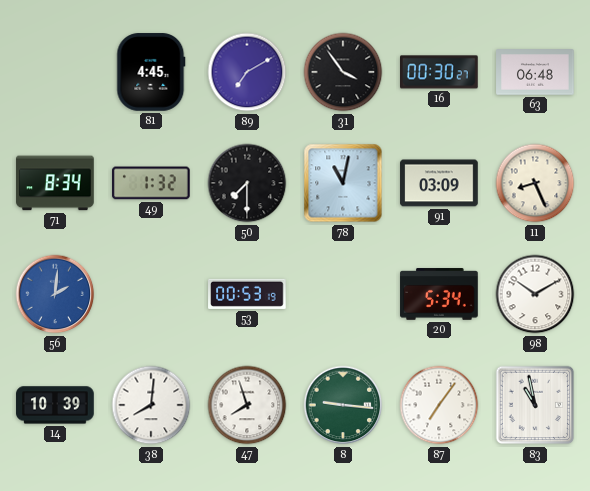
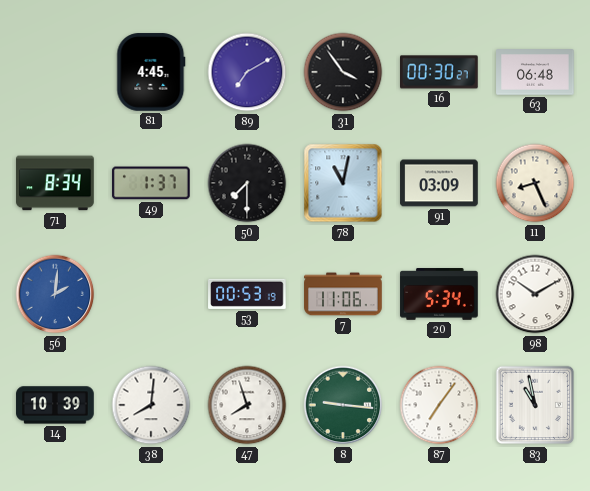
49: 1:32 -> 1:37 (152, 183)
7: none -> 11:06 (343, 294)
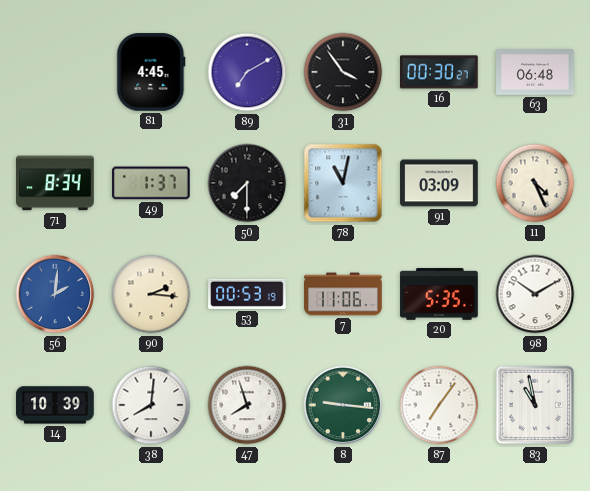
11: 8:26 -> 4:26 (535, 183)
90: none -> 2:16 (151, 294)
20: 5:34 -> 5:35 (439, 294)
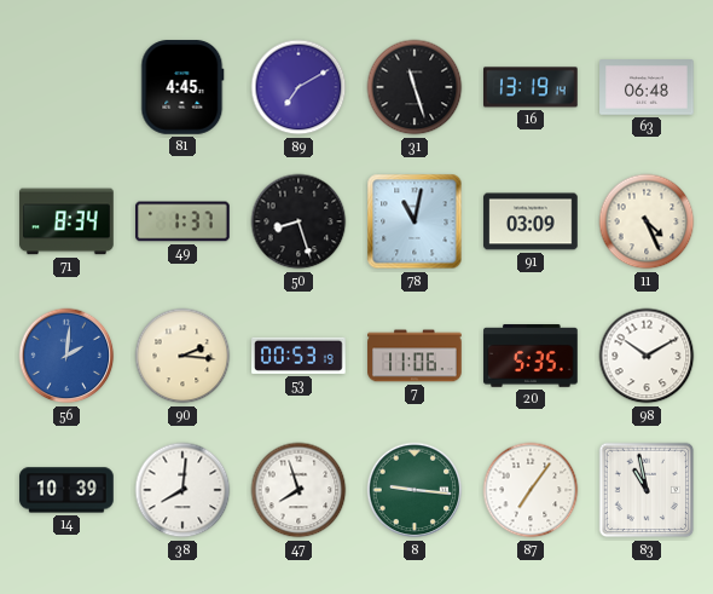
31: 3:54 -> 11:27 (415, 87)
16: 00:30 -> 13:19 (532, 87)
50: 7:30 -> 8:27 (298, 221)
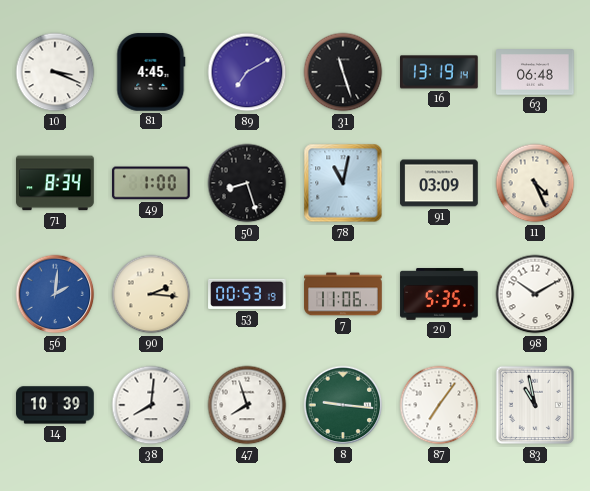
10: none -> 3:19 (55, 72)
49: 1:37 -> 1:00 (152, 183)
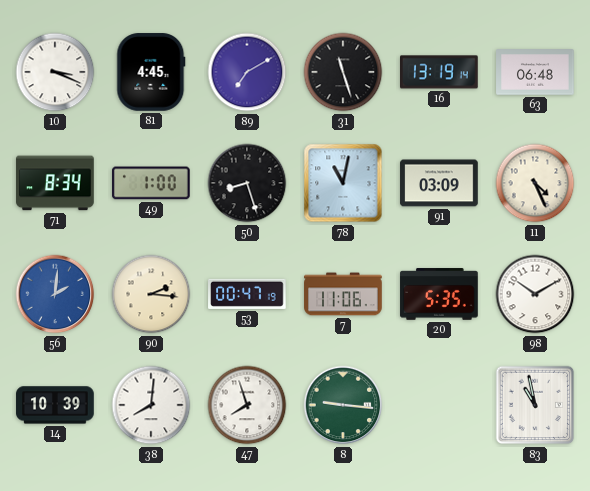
53: 00:53 -> 00:47 (247, 294)
87: 7:06 -> none (439, 405)
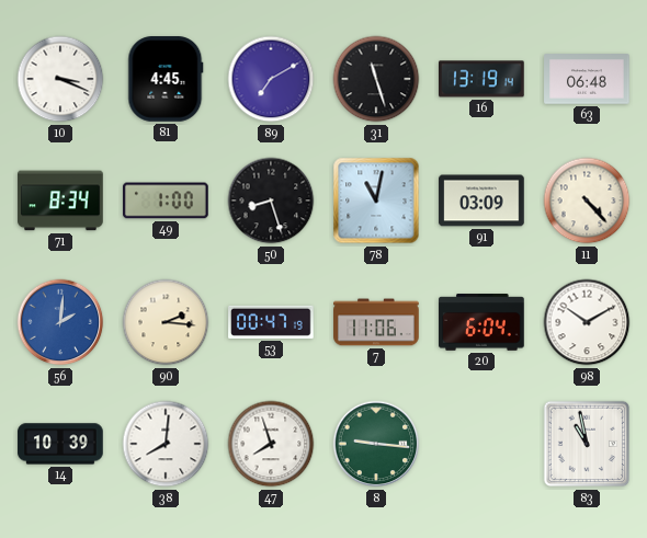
11: 4:26 -> 4:23 (587, 201)
20: 5:35 -> 6:04 (481, 322)
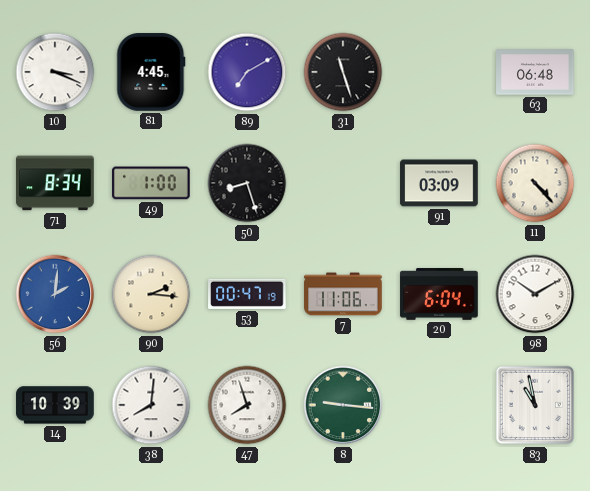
16: 13:19 -> none (483, 79)
78: 11:02 -> none (376, 201)
